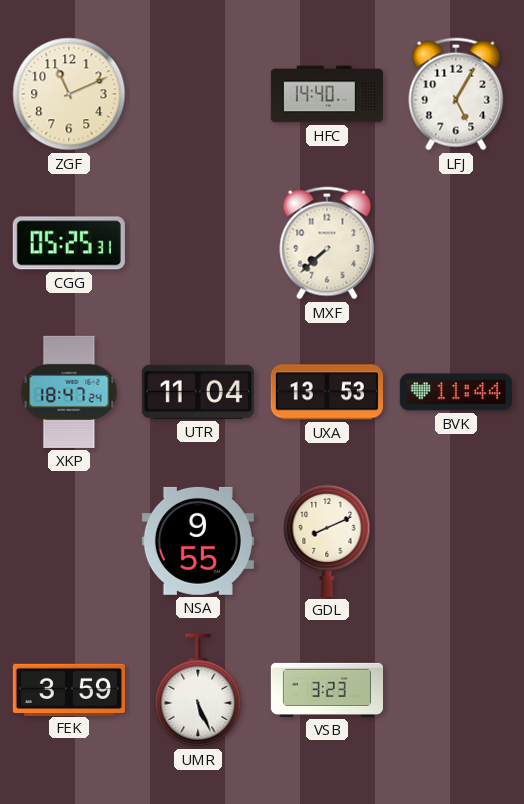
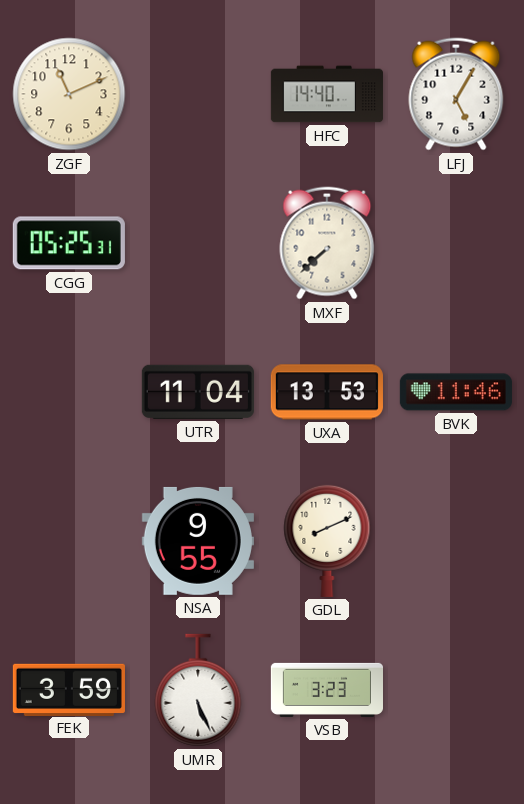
XKP: 18:47 -> none (69, 392)
BVK: 11:44 -> 11:46 (456, 392)
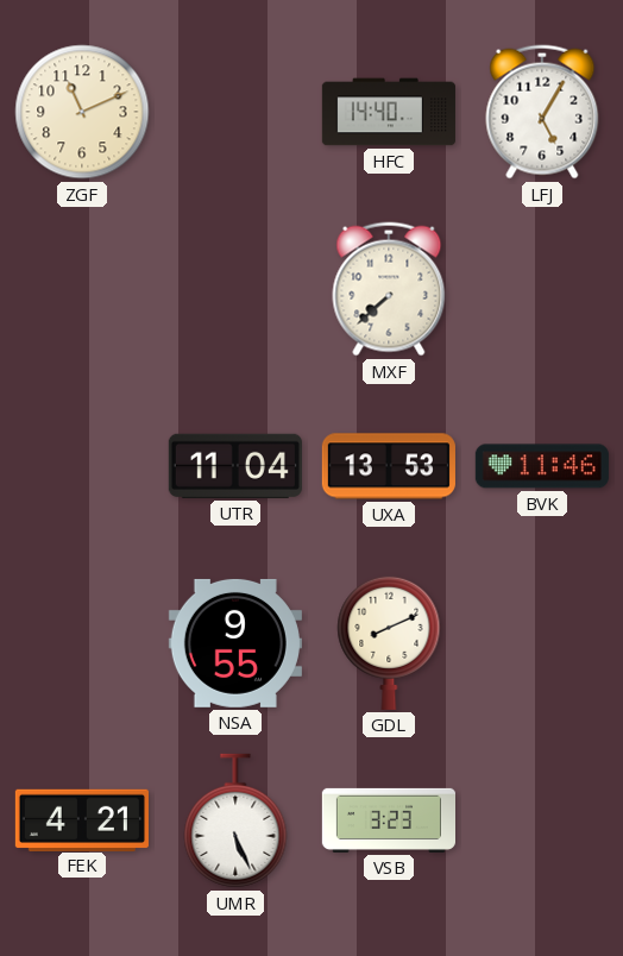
CGG: 05:25 -> none (69, 243)
FEK: 3:59 -> 4:21 (82, 819)
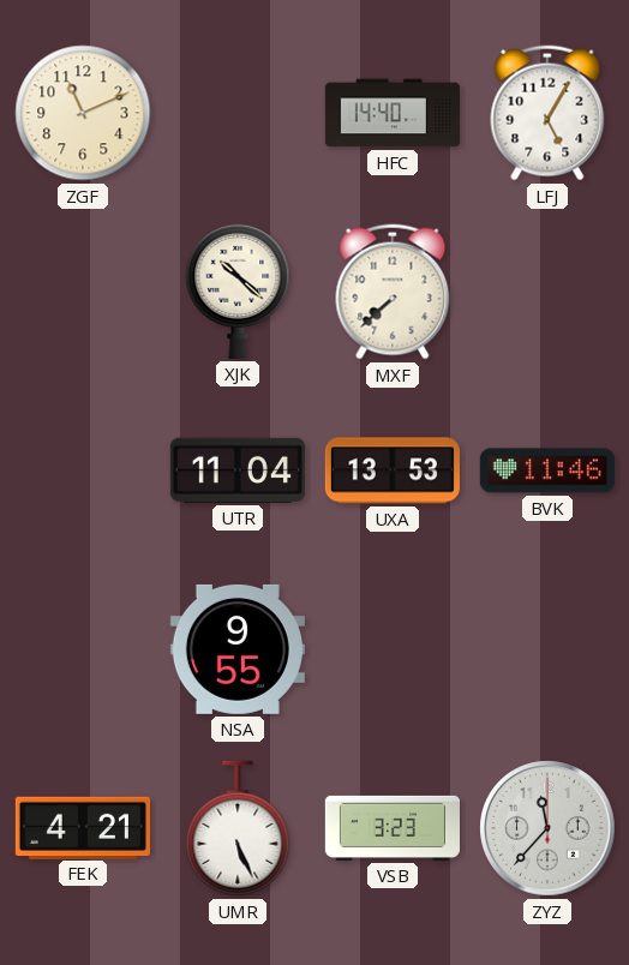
XJK: none -> 10:22 (238, 290)
GDL: 8:11 -> none (389, 642)
ZYZ: none -> 11:37 (547, 828)
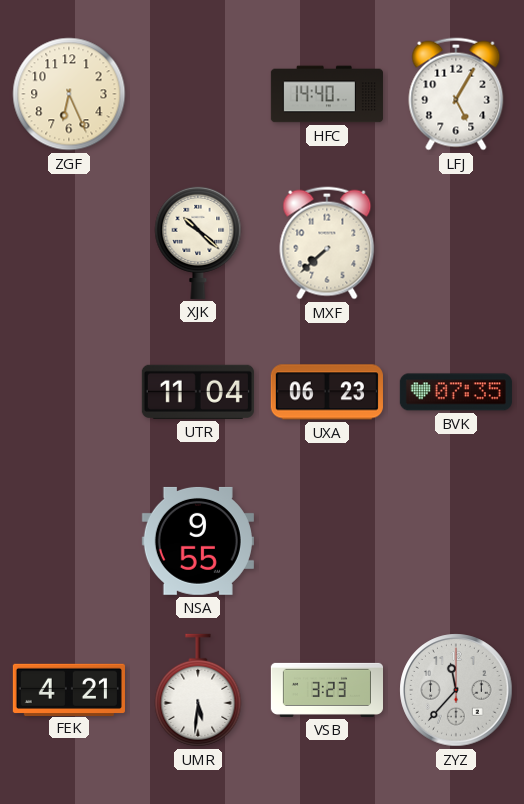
ZGF: 11:11 -> 6:26 (69, 94)
UXA: 13:53 -> 06:23 (327, 392)
BVK: 11:46 -> 07:35 (456, 392)
UMR: 5:26 -> 5:31 (198, 690)
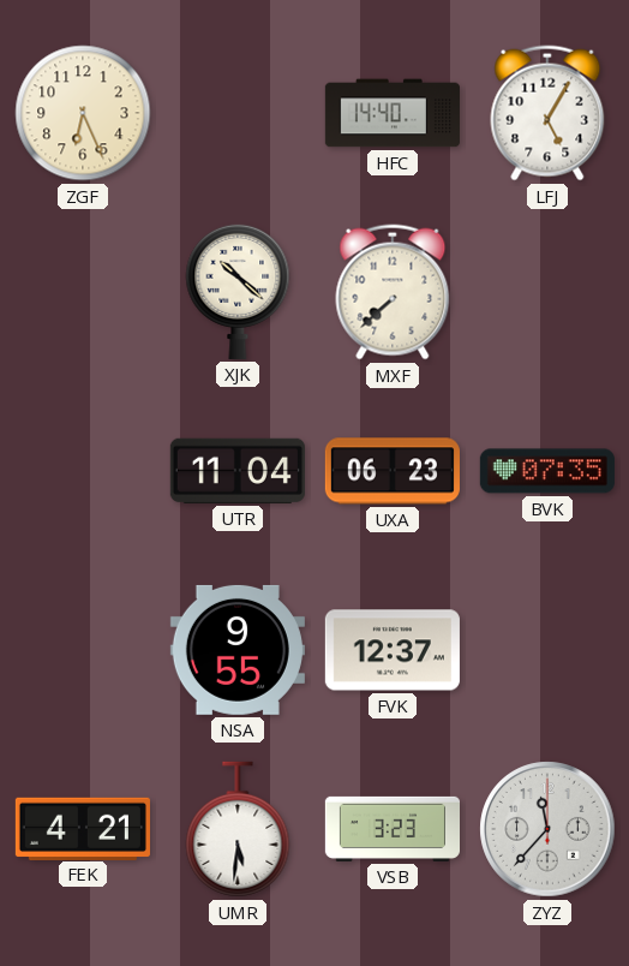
FVK: none -> 12:37 (393, 650)
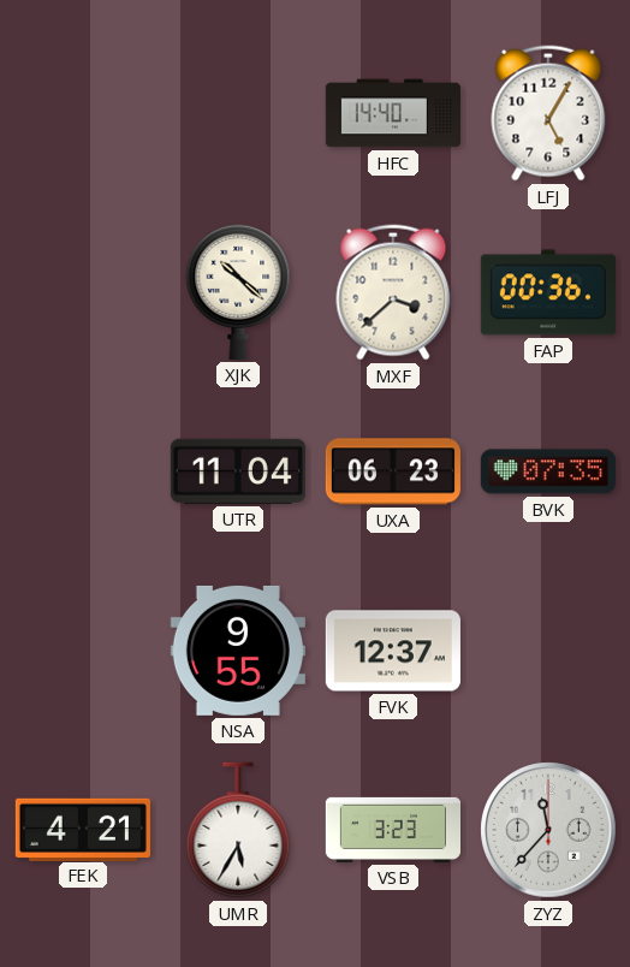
ZGF: 6:26 -> none (83, 113)
MXF: 7:38 -> 3:38 (393, 292)
FAP: none -> 00:36 (548, 292)
UMR: 5:31 -> 5:35 (238, 830)
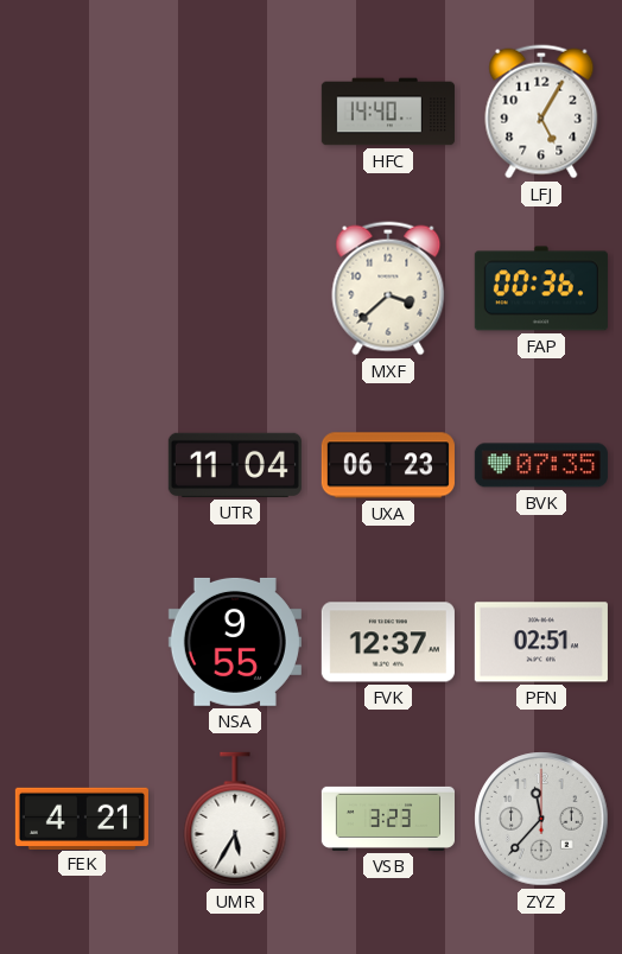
XJK: 10:22 -> none (238, 291)
PFN: none -> 02:51 (541, 642)
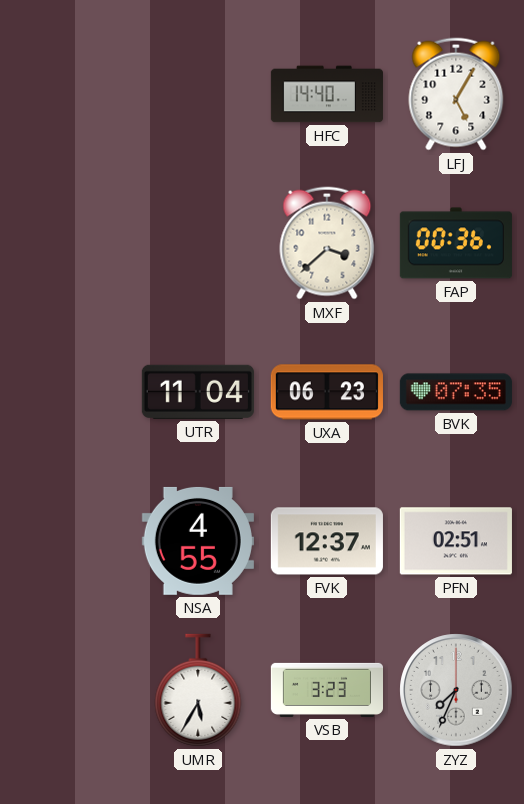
NSA: 9:55 -> 4:55 (198, 541)
FEK: 4:21 -> none (82, 818)
ZYZ: 11:37 -> 7:34 (456, 690)
